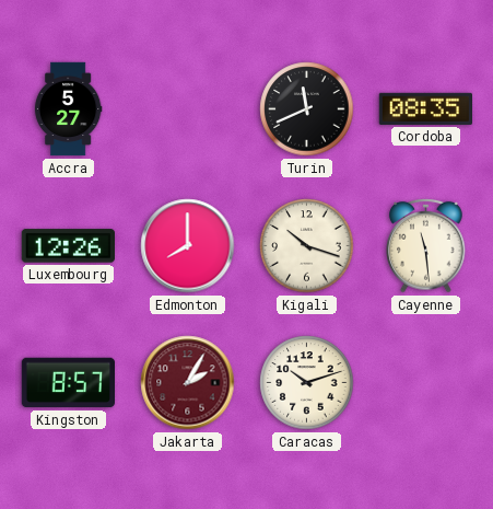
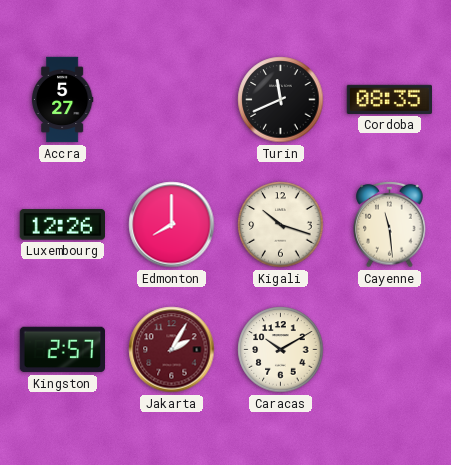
Kingston: 8:57 -> 2:57 (62, 350)
Caracas: 10:12 -> 10:10 (281, 350)
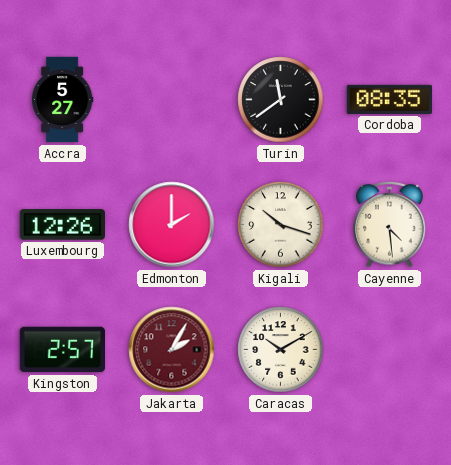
Turin: 11:41 -> 11:39 (281, 100)
Edmonton: 8:00 -> 2:00 (172, 225)
Cayenne: 11:29 -> 4:29 (390, 224)
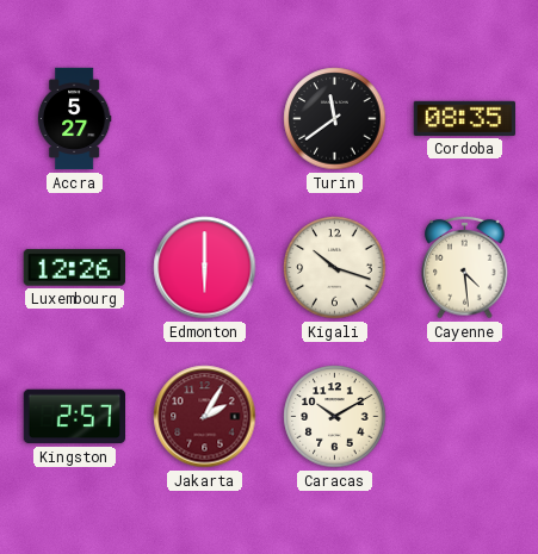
Edmonton: 2:00 -> 6:00 (205, 268)
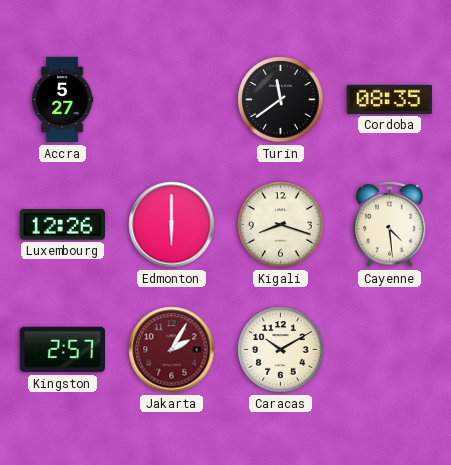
Kigali: 10:18 -> 8:18 (281, 225)
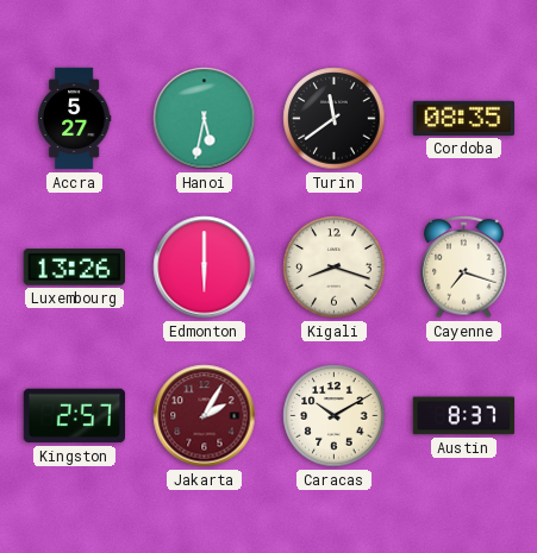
Hanoi: none -> 5:32 (205, 119)
Luxembourg: 12:26 -> 13:26 (74, 268)
Cayenne: 4:29 -> 7:18 (464, 266)
Austin: none -> 8:37 (463, 416)
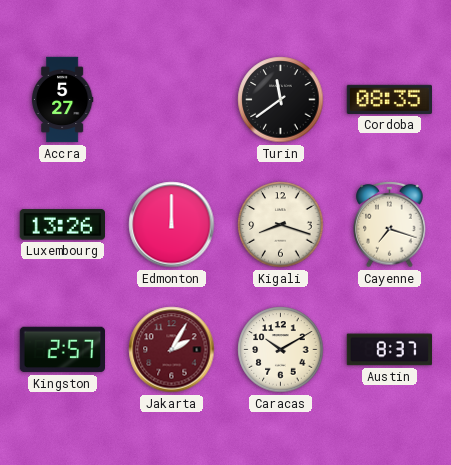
Hanoi: 5:32 -> none (205, 119)
Edmonton: 6:00 -> 12:00 (172, 225)
